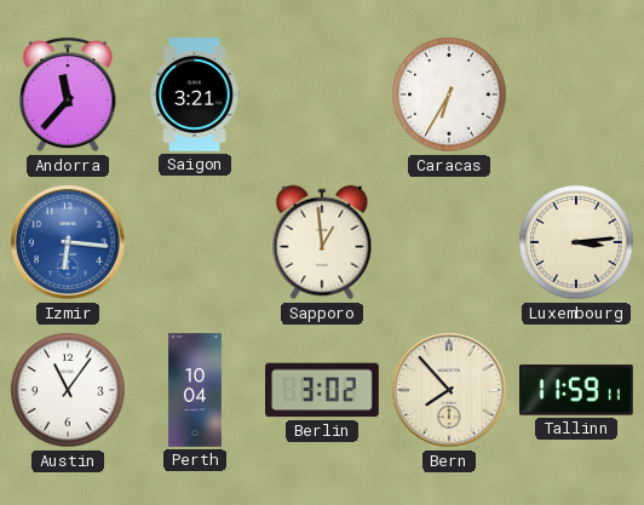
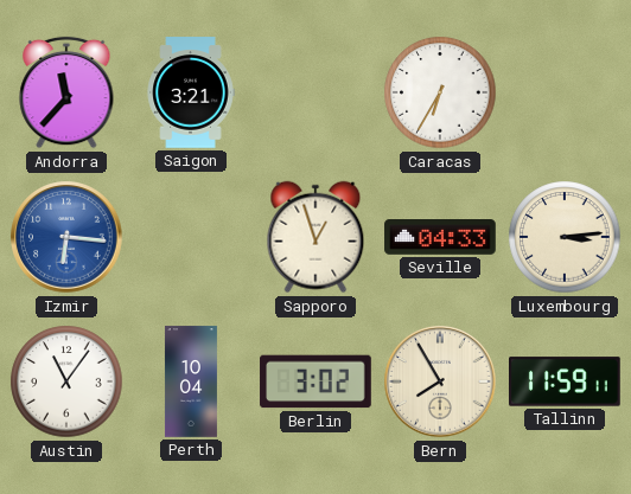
Sapporo: 12:59 -> 12:57 (315, 237)
Seville: none -> 04:33 (440, 238)
Bern: 7:53 -> 7:55 (440, 381)
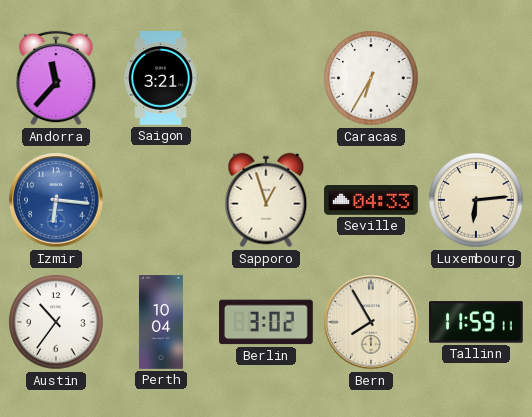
Luxembourg: 3:14 -> 6:14 (476, 200)
Austin: 11:06 -> 10:36 (56, 322)
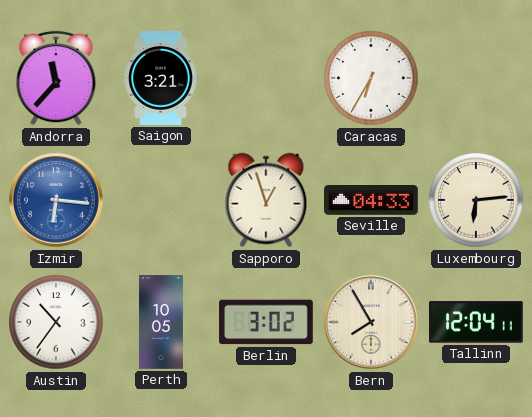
Perth: 10:04 -> 10:05 (161, 322)
Tallinn: 11:59 -> 12:04 (477, 322)
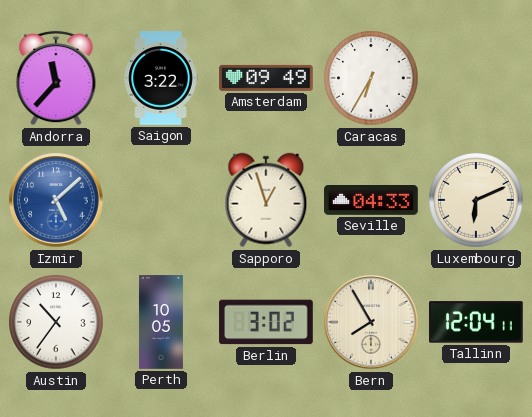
Saigon: 3:21 -> 3:22 (161, 78)
Amsterdam: none -> 09:49 (266, 78)
Izmir: 6:16 -> 5:08 (56, 200)
Luxembourg: 6:14 -> 6:11 (476, 200)
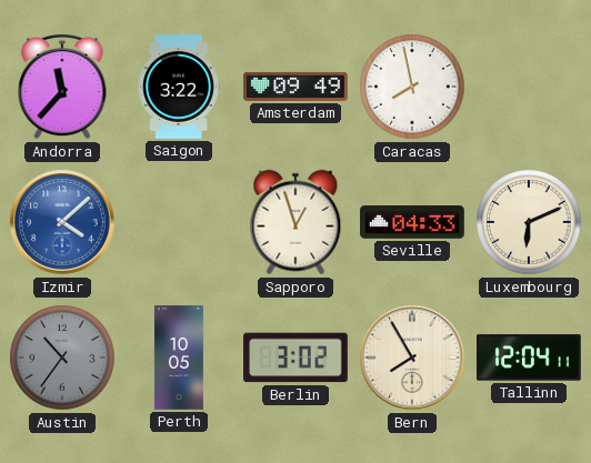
Caracas: 6:35 -> 7:58 (412, 87)
Izmir: 5:08 -> 4:08 (62, 222)
Austin dial: white -> grey (62, 358)
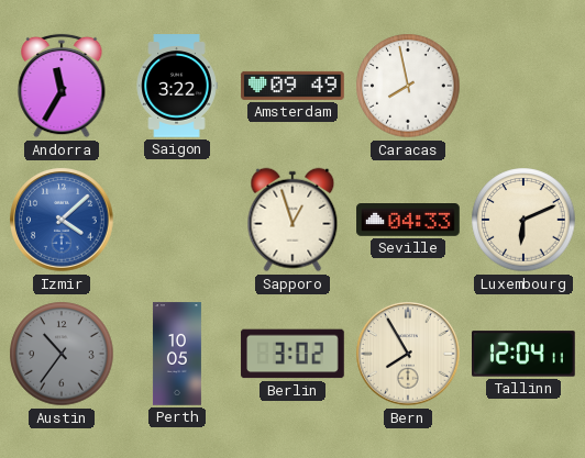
Andorra: 11:37 -> 11:35 (62, 86)
